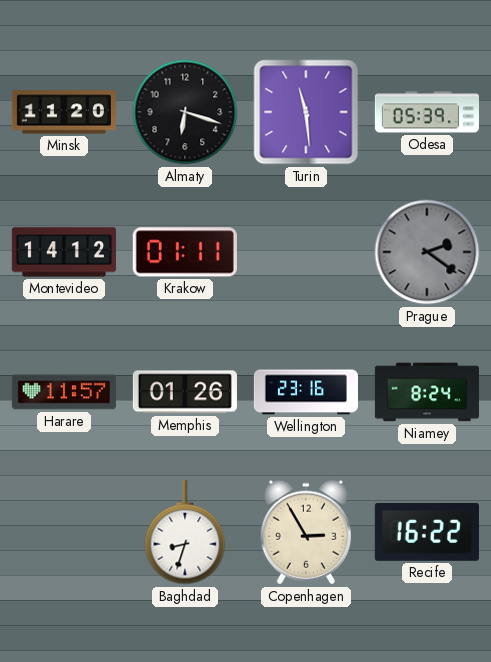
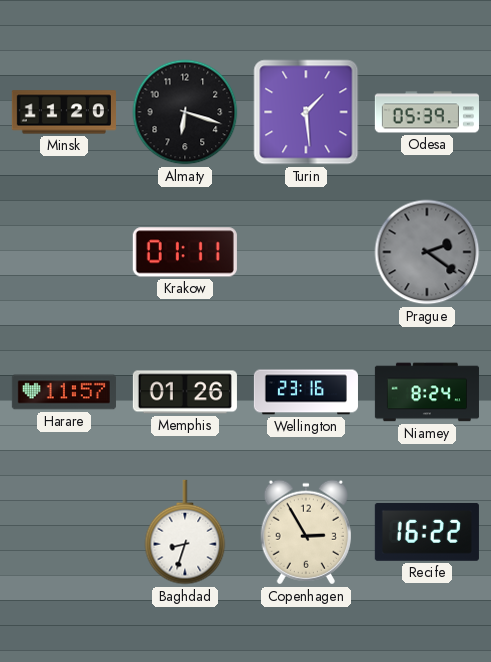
Turin: 11:29 -> 1:29 (306, 112)
Montevideo: 14:12 -> none (64, 252)
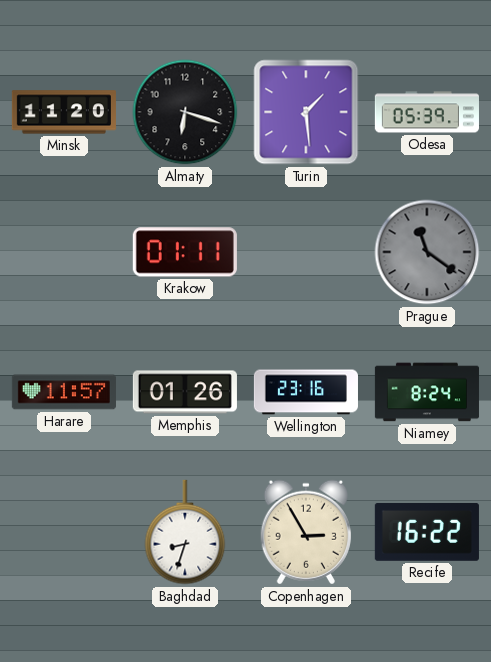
Prague: 2:21 -> 11:21 (427, 252)
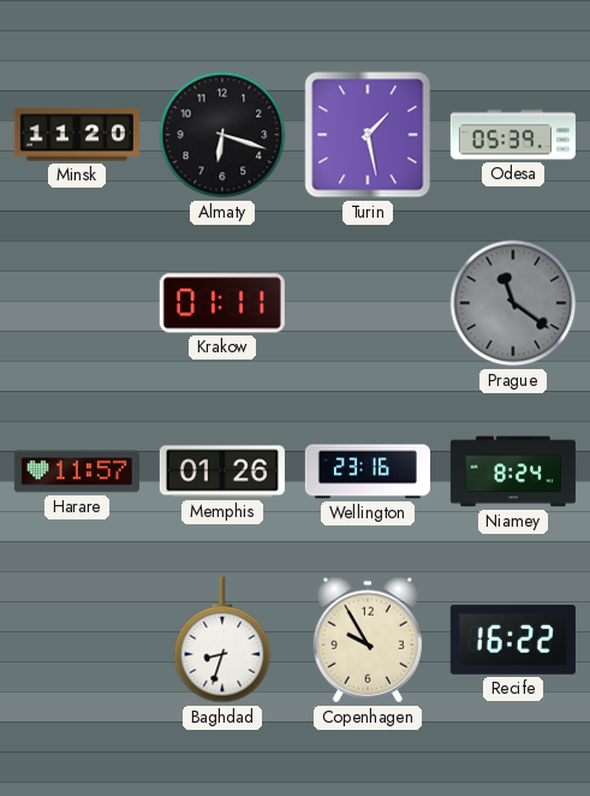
Turin: 1:29 -> 1:28 (368, 135)
Copenhagen: 2:55 -> 9:55 (368, 640)
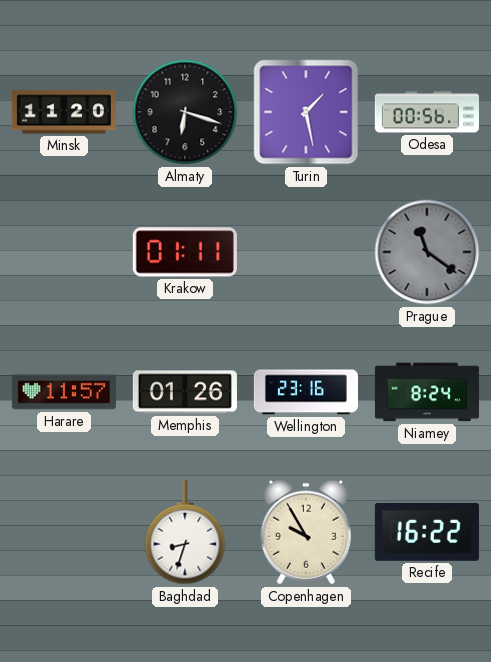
Odesa: 05:39 -> 00:56 (427, 112)
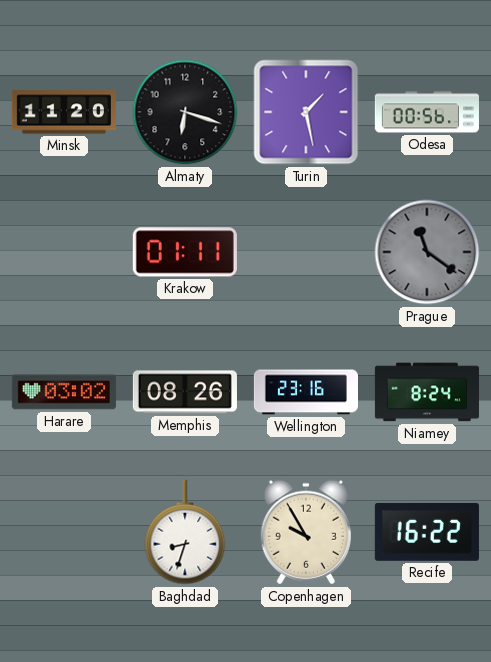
Harare: 11:57 -> 03:02 (64, 392)
Memphis: 01:26 -> 08:26 (185, 392)
